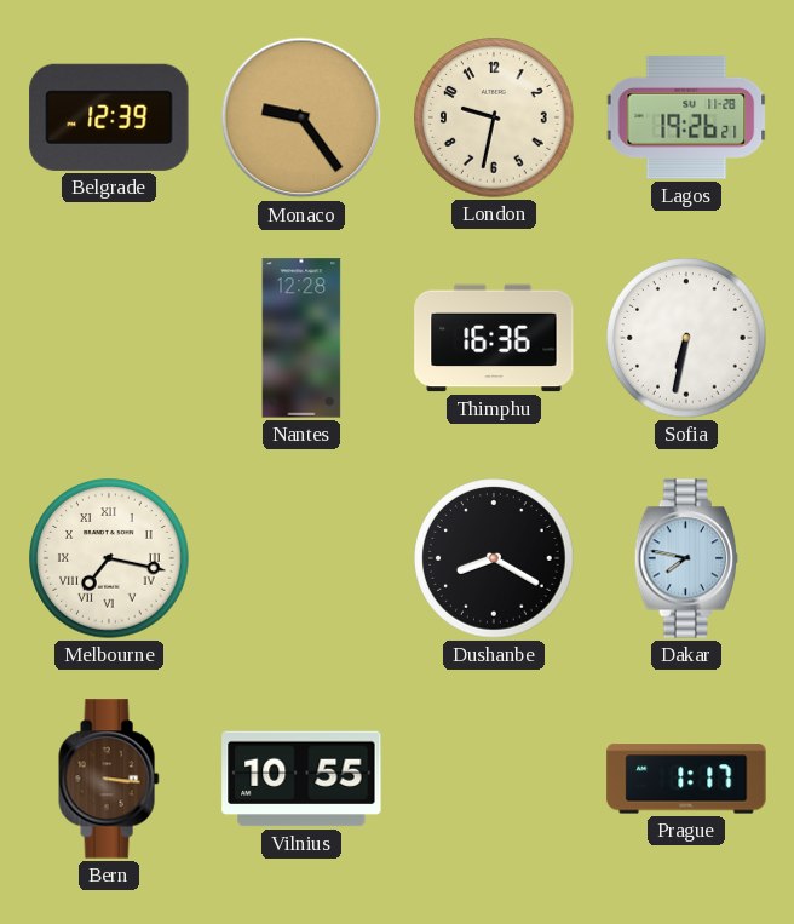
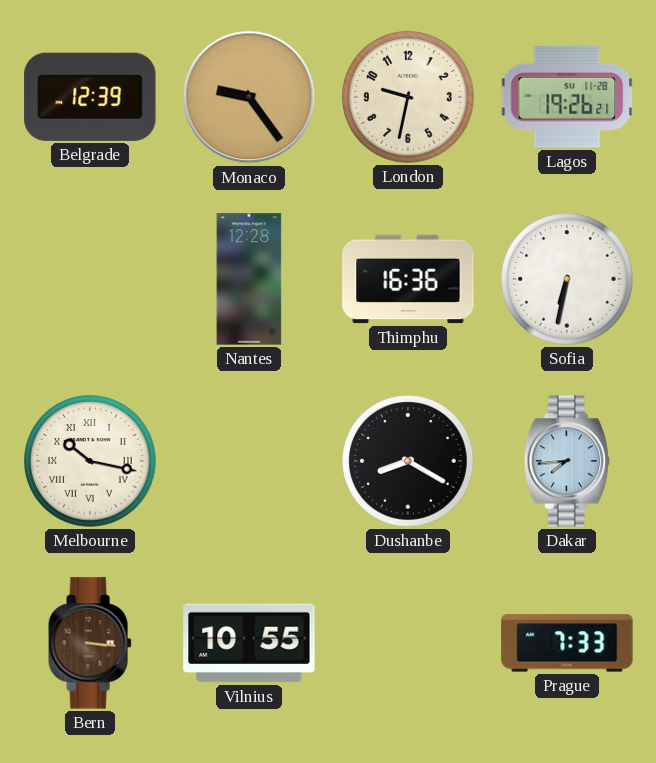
Melbourne: 7:17 -> 10:17 (90, 461)
Dakar: 7:47 -> 7:44 (566, 461)
Prague: 1:17 -> 7:33 (567, 643)
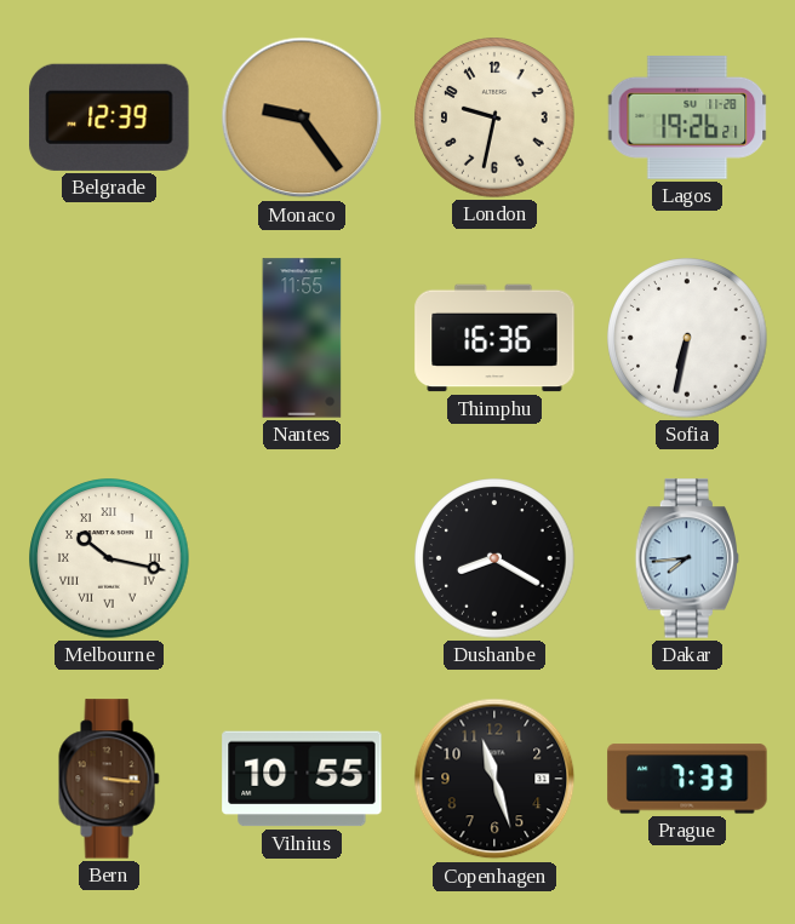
Nantes: 12:28 -> 11:55 (302, 338)
Copenhagen: none -> 11:27 (494, 779)
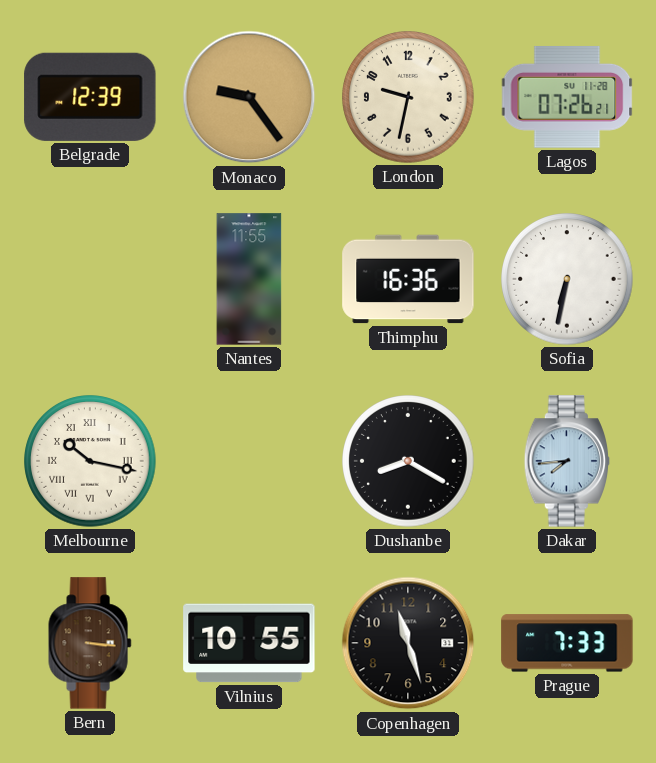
Lagos: 19:26 -> 07:26 (567, 97)
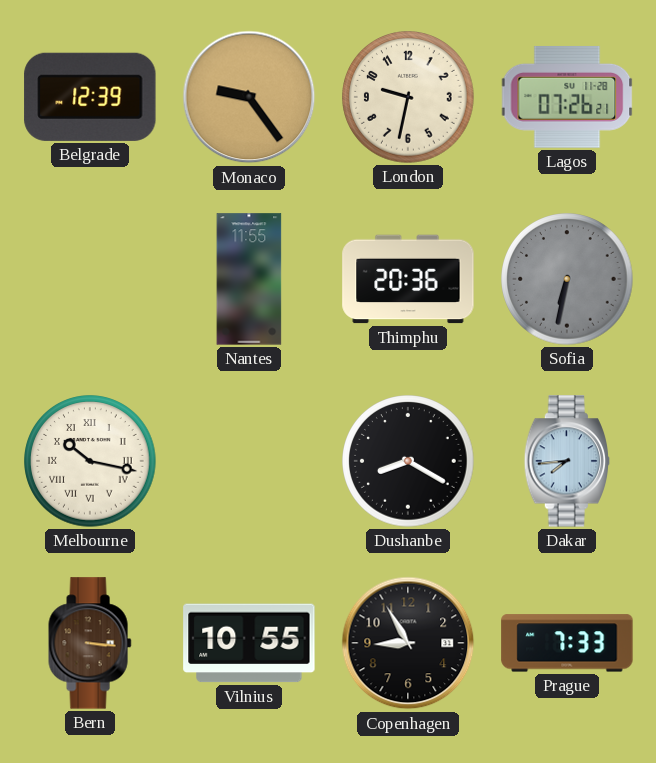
Thimphu: 16:36 -> 20:36 (408, 279)
Sofia dial: white -> grey (567, 279)
Copenhagen: 11:27 -> 8:55 (408, 643)
